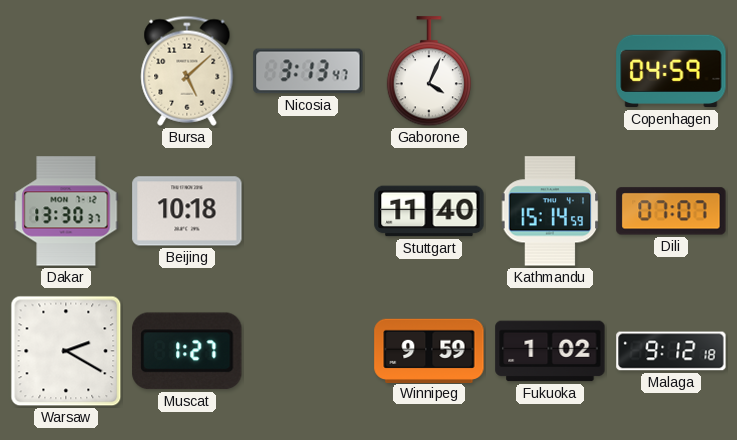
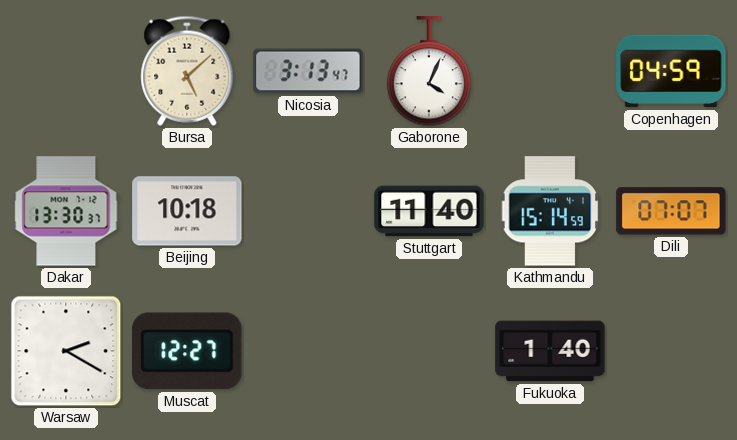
Muscat: 1:27 -> 12:27 (187, 351)
Winnipeg: 9:59 -> none (429, 350)
Fukuoka: 1:02 -> 1:40 (550, 351)
Malaga: 9:12 -> none (671, 351)
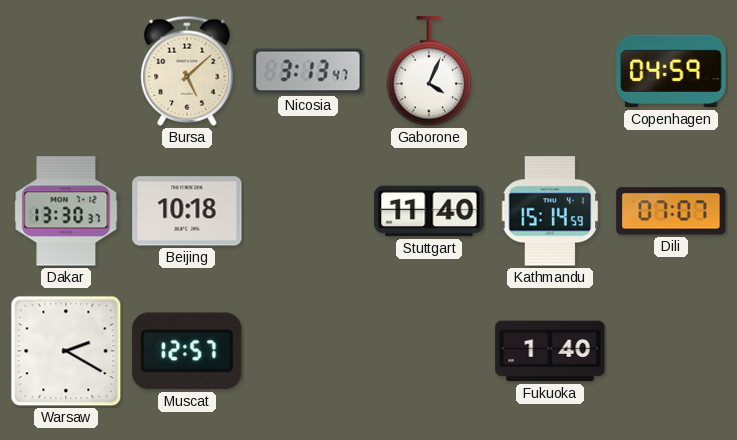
Muscat: 12:27 -> 12:57 (187, 351)
